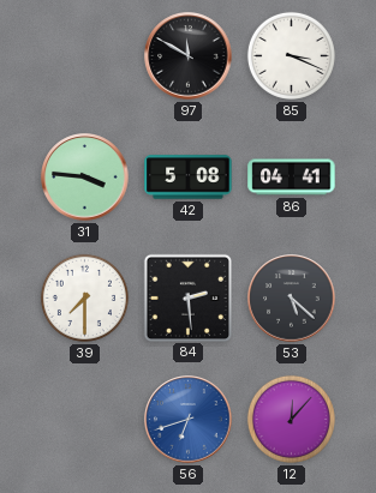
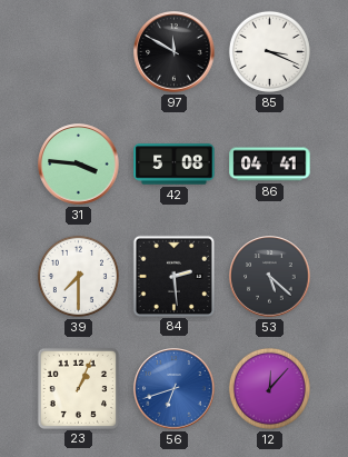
23: none -> 1:04 (78, 388)
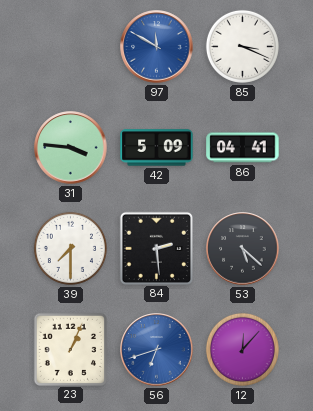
97 dial: black -> blue (157, 47)
42: 5:08 -> 5:09 (157, 148)
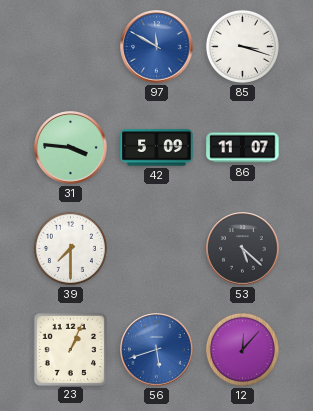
85: 3:19 -> 3:18 (242, 46)
86: 04:41 -> 11:07 (243, 148)
84: 2:29 -> none (156, 248)
56: 6:42 -> 5:42 (157, 350)
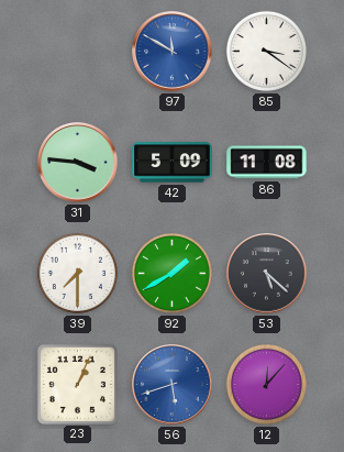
85: 3:18 -> 3:21 (266, 51)
86: 11:07 -> 11:08 (267, 163)
92: none -> 1:40 (171, 273)
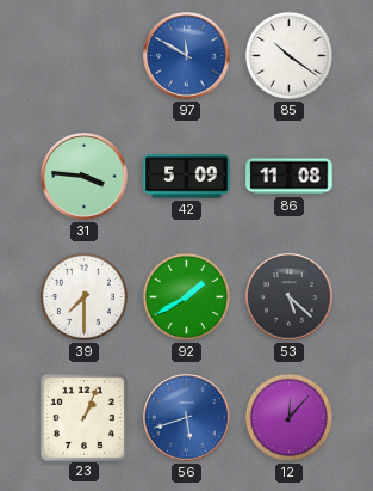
85: 3:21 -> 10:21 (288, 55)
